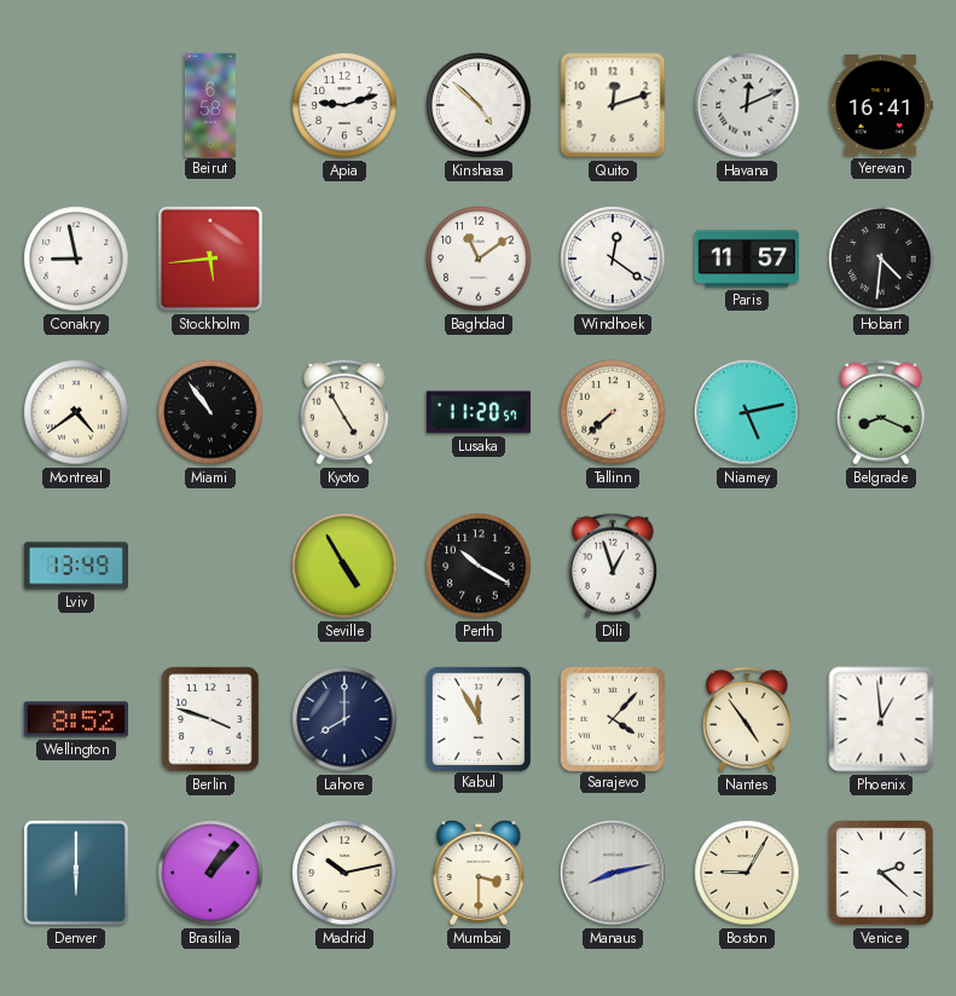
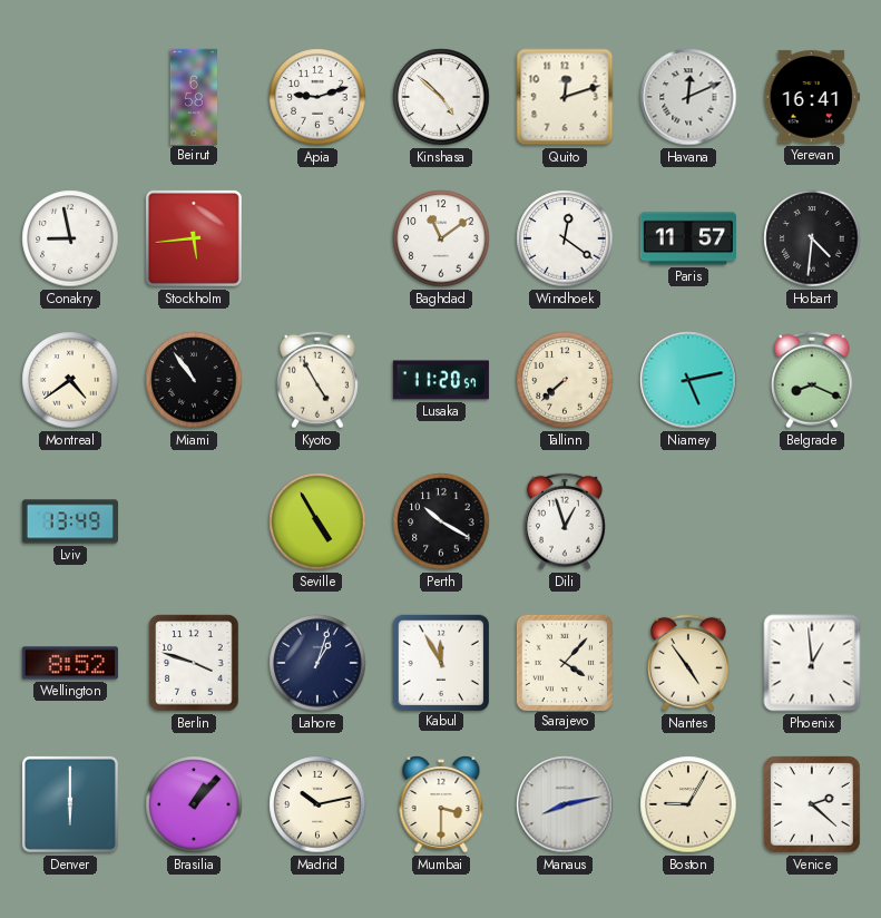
Lahore: 8:00 -> 1:03 (317, 663)
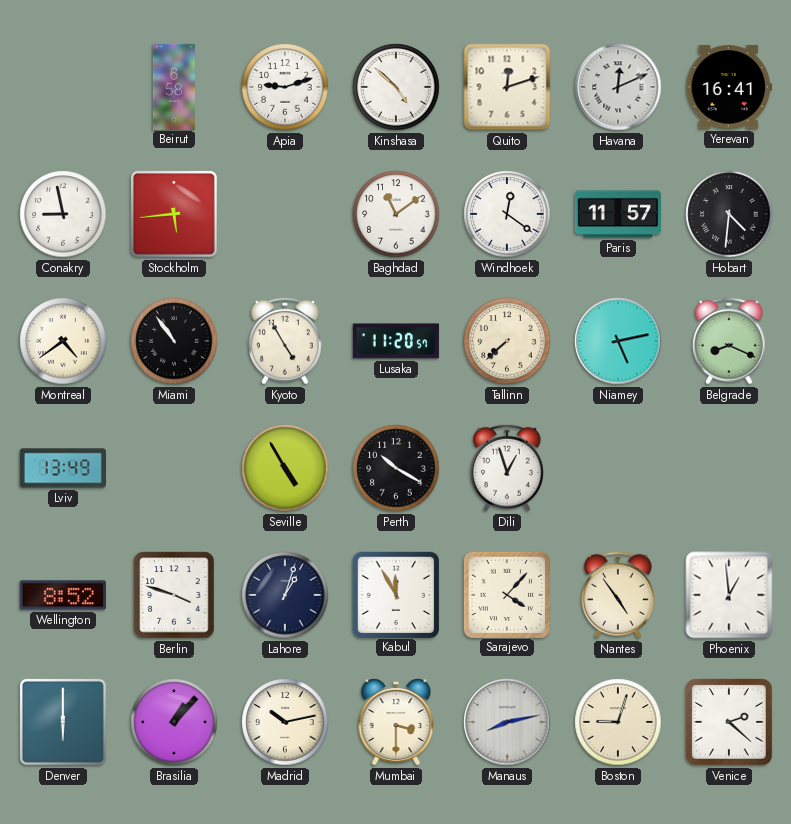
Boston: 9:05 -> 9:03 (618, 722)
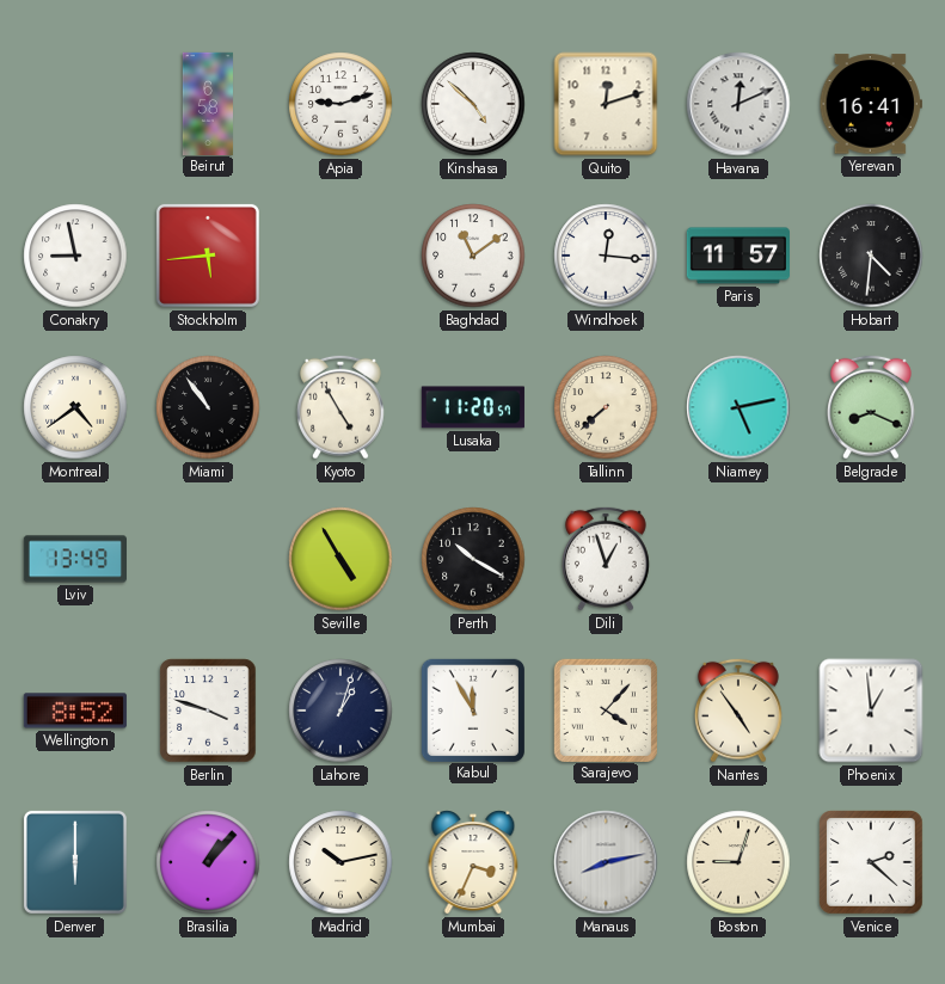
Windhoek: 12:21 -> 12:16 (606, 256)
Mumbai: 3:30 -> 3:34 (473, 862)
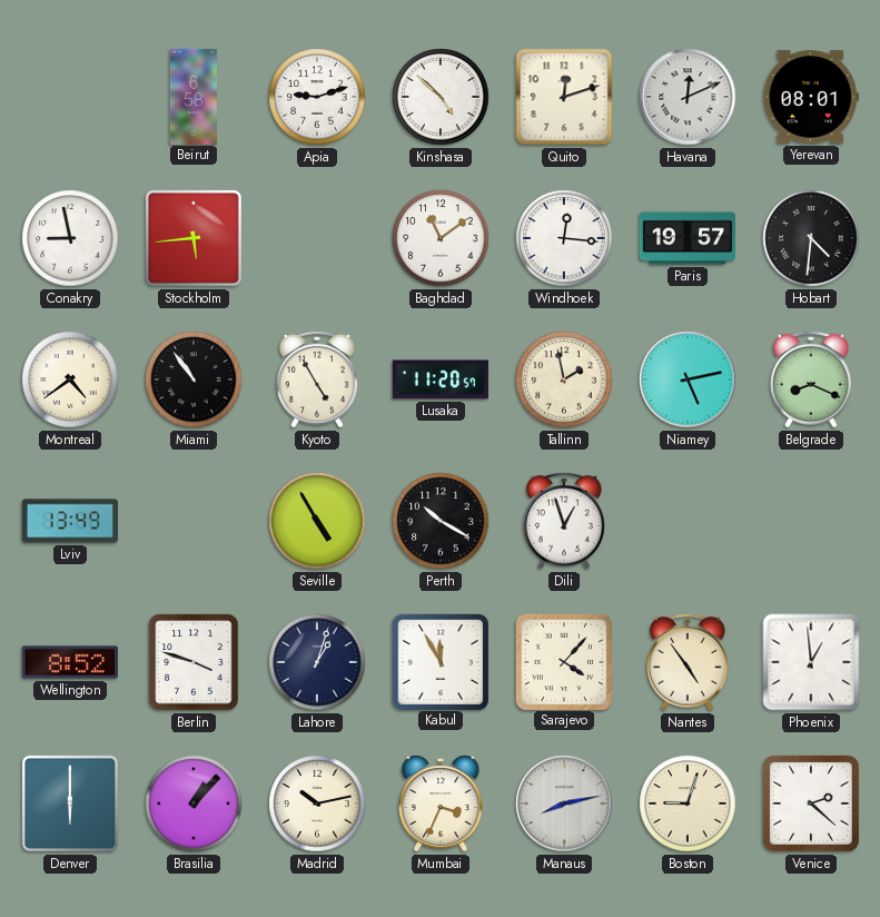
Yerevan: 16:41 -> 08:01 (811, 97)
Paris: 11:57 -> 19:57 (686, 238)
Tallinn: 7:38 -> 1:58 (564, 379)
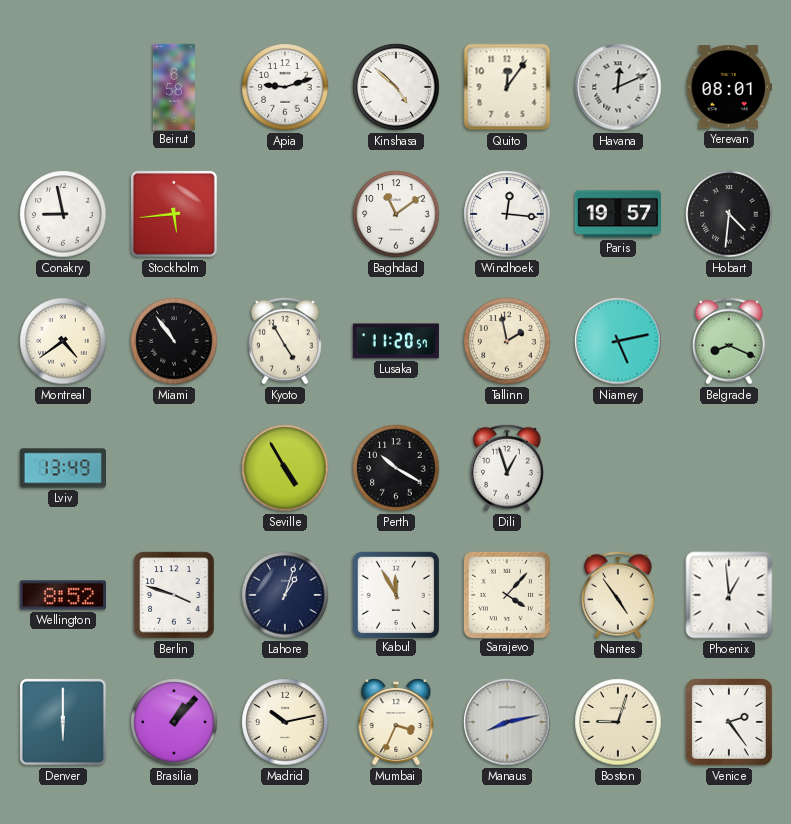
Quito: 12:12 -> 12:06 (507, 87)
Venice: 2:22 -> 2:24 (730, 723)
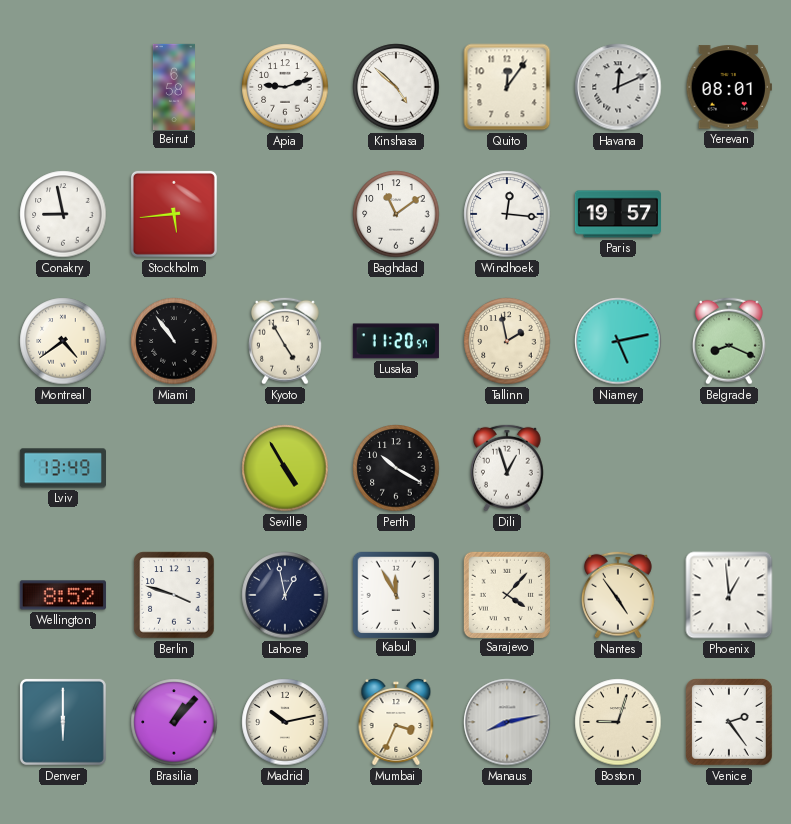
Hobart: 4:31 -> none (729, 214)
Lahore: 1:03 -> 12:58 (285, 595)
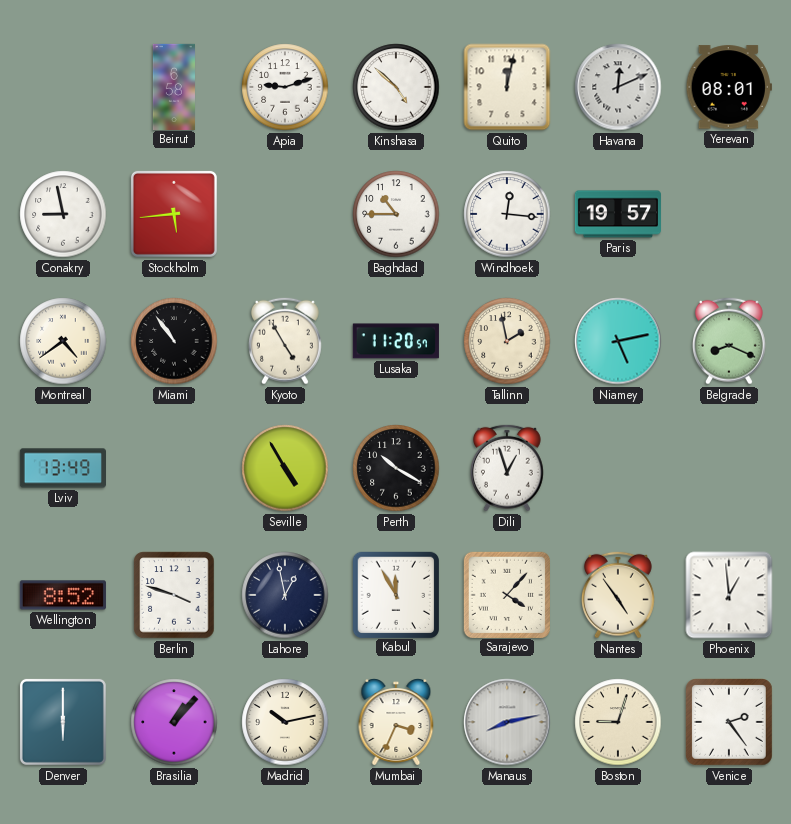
Quito: 12:06 -> 12:02 (507, 87)
Baghdad: 11:09 -> 10:45 (396, 214)
